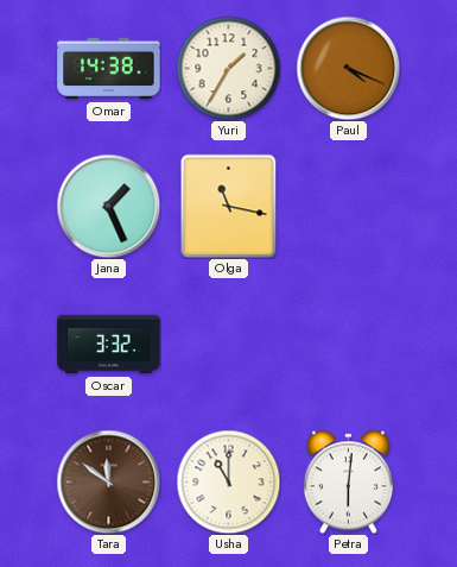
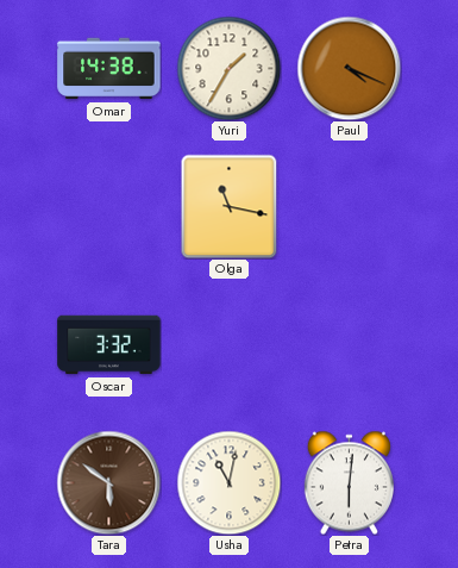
Jana: 1:26 -> none (108, 206)
Tara: 11:51 -> 5:51 (108, 482)
Usha: 11:00 -> 11:02 (228, 482)
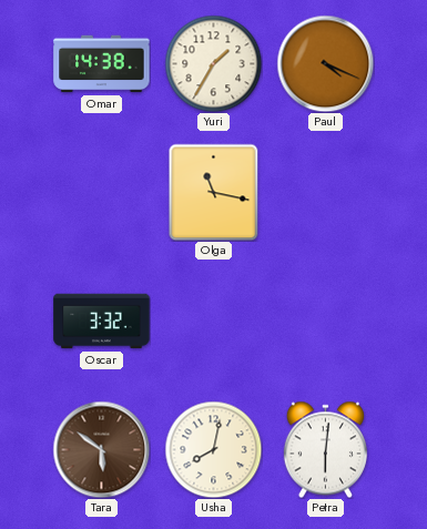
Usha: 11:02 -> 8:02 (213, 449)
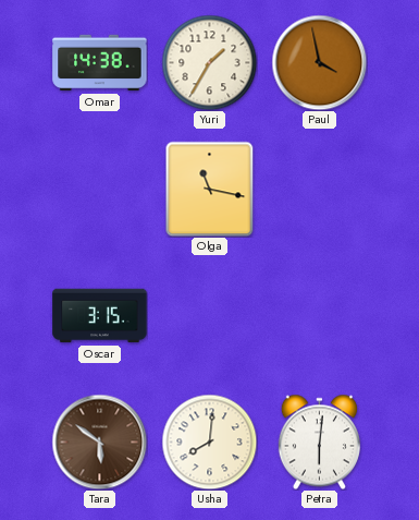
Paul: 4:19 -> 3:58 (319, 62)
Oscar: 3:32 -> 3:15 (100, 316)
Usha: 8:02 -> 8:01 (209, 442)
